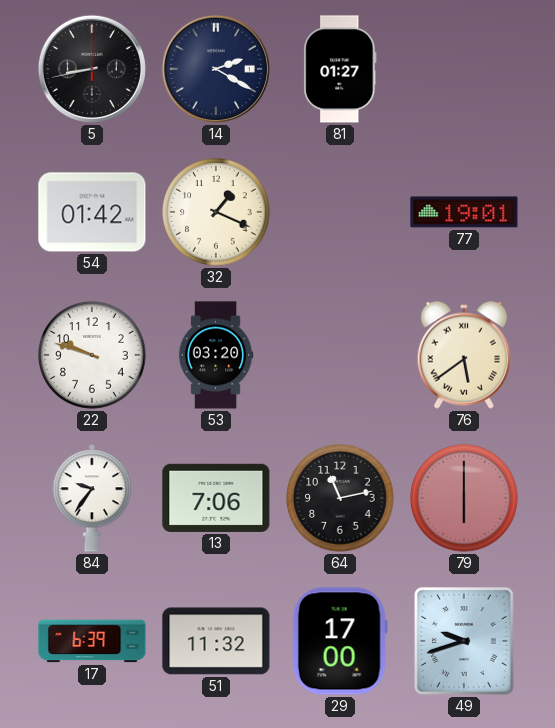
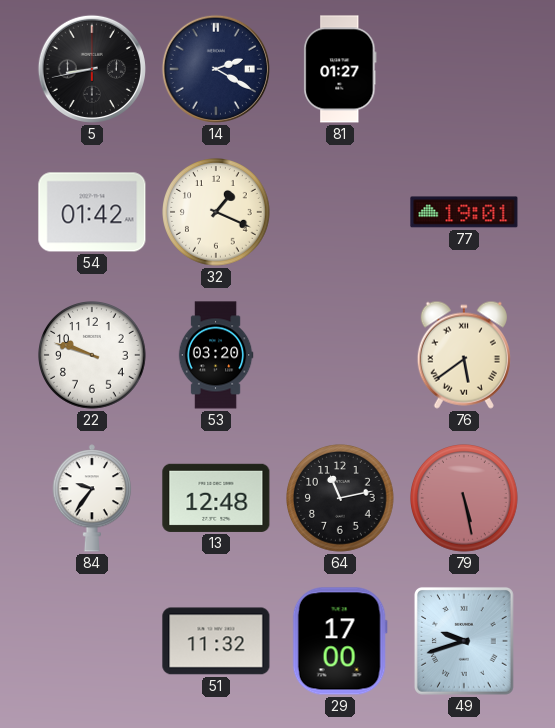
13: 7:06 -> 12:48 (216, 498)
79: 6:00 -> 5:28 (465, 499)
17: 6:39 -> none (92, 641)
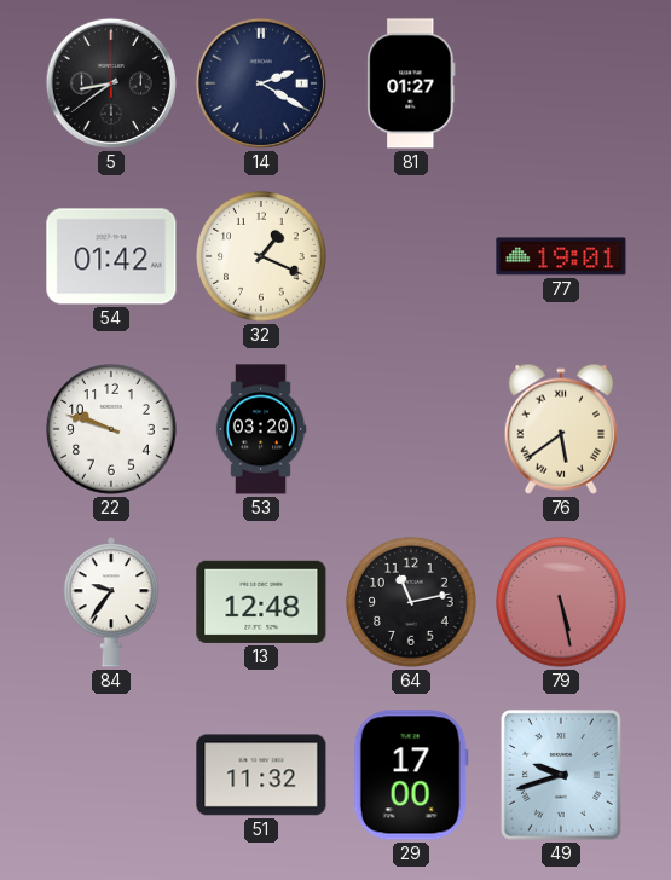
5: 8:43 -> 8:39 (111, 83)
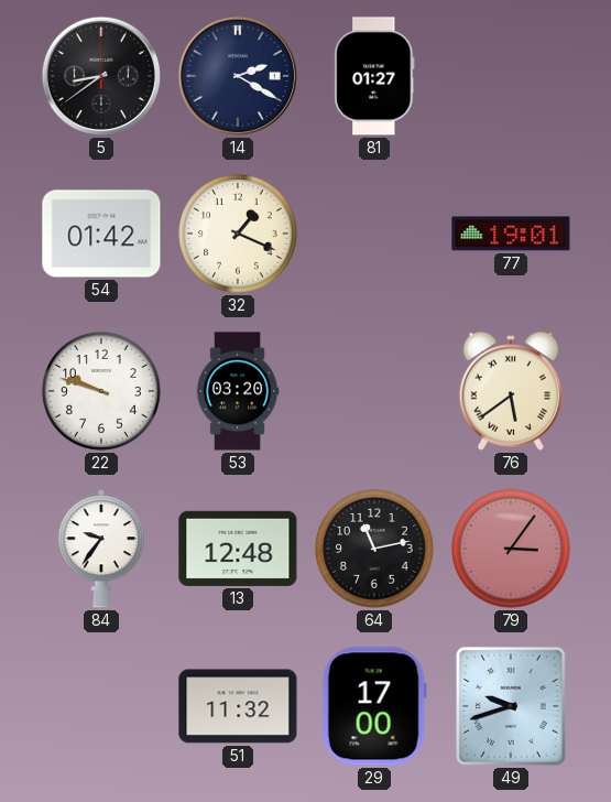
79: 5:28 -> 3:06 (512, 550)
